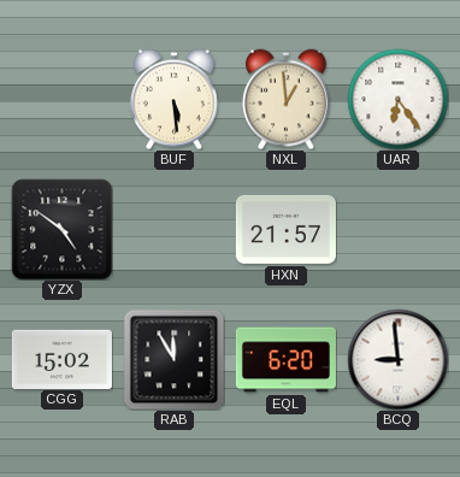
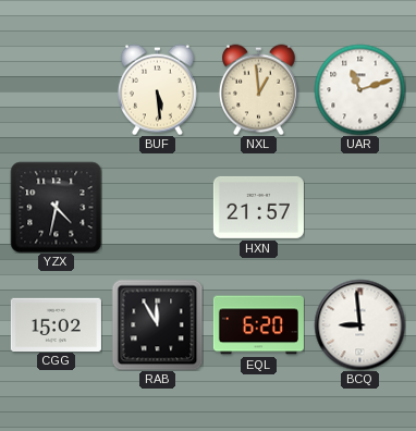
UAR: 6:24 -> 11:12 (359, 89)
YZX: 4:51 -> 4:32 (56, 207)
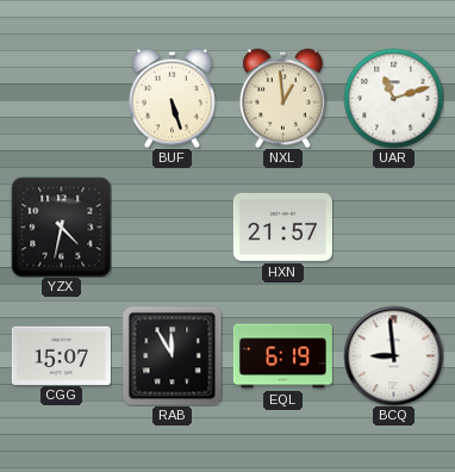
BUF: 5:29 -> 5:27 (172, 98)
CGG: 15:02 -> 15:07 (61, 355)
EQL: 6:20 -> 6:19 (282, 356)
